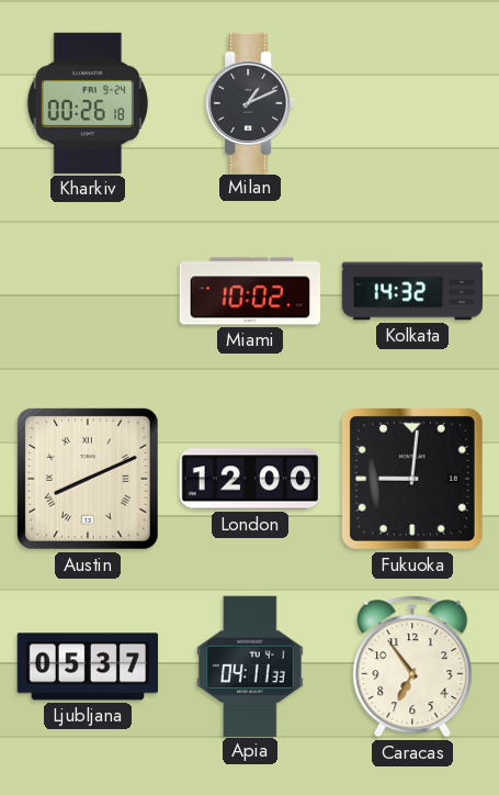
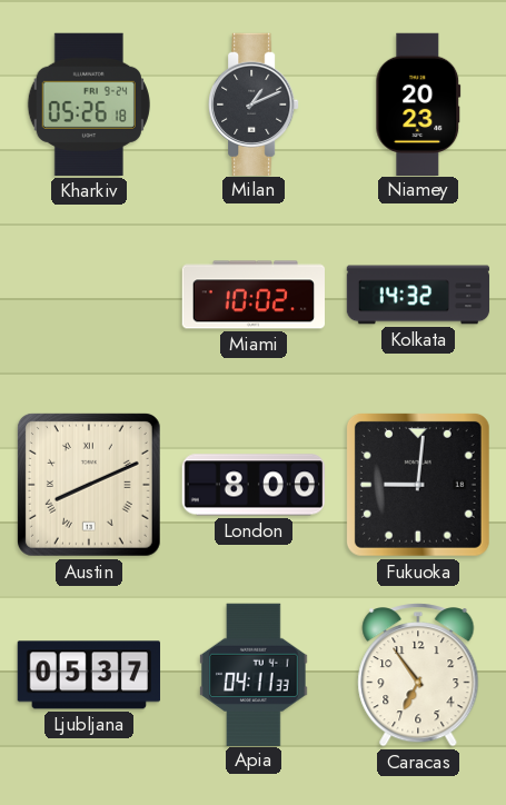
Kharkiv: 00:26 -> 05:26 (89, 105)
Niamey: none -> 20:23 (418, 103)
London: 12:00 -> 8:00 (252, 485)
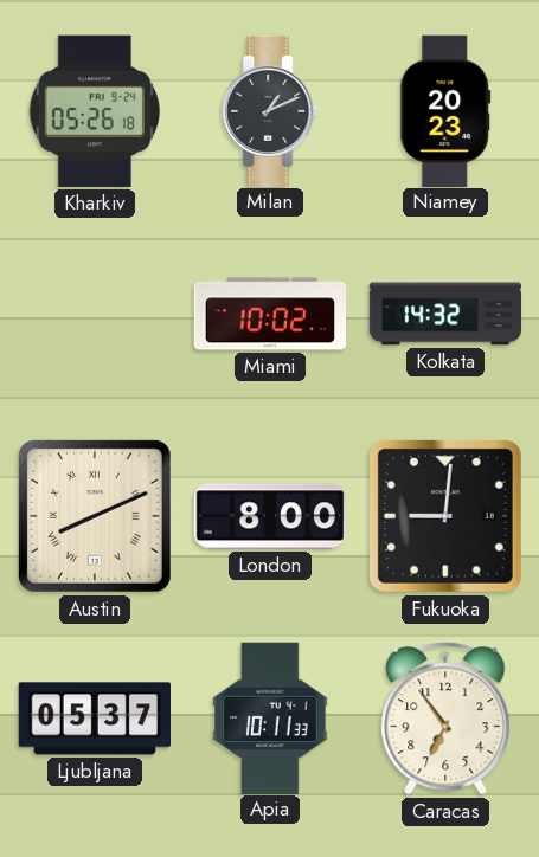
Apia: 04:11 -> 10:11 (270, 717)
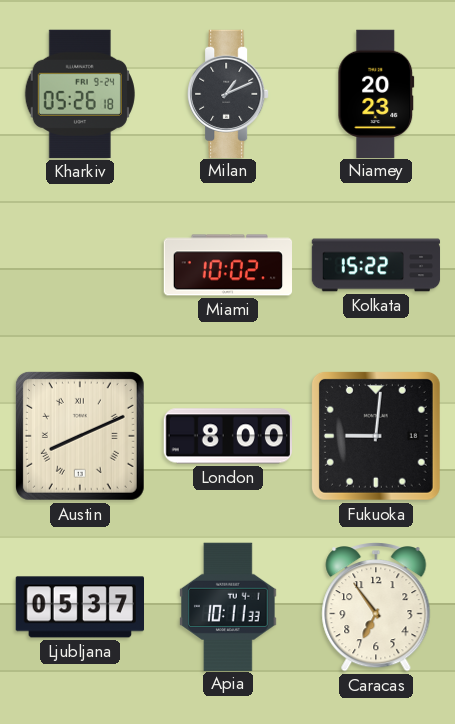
Kolkata: 14:32 -> 15:22 (376, 265)
